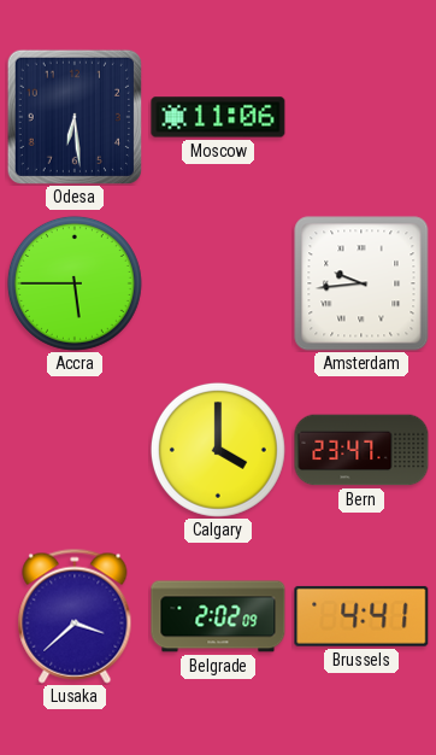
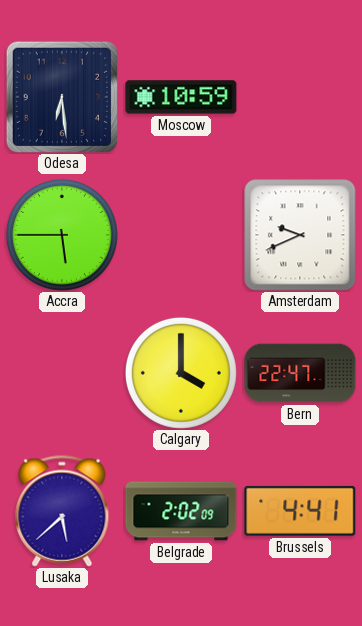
Moscow: 11:06 -> 10:59 (181, 97)
Amsterdam: 9:44 -> 9:41 (300, 235)
Bern: 23:47 -> 22:47 (300, 373)
Lusaka: 3:38 -> 5:38 (62, 511)
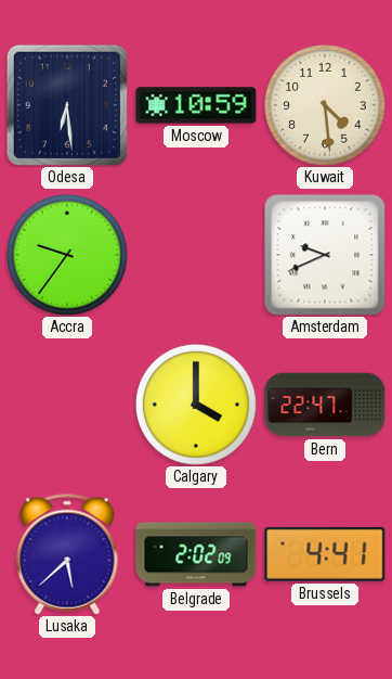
Kuwait: none -> 4:29 (325, 105)
Accra: 5:45 -> 9:36 (67, 255)
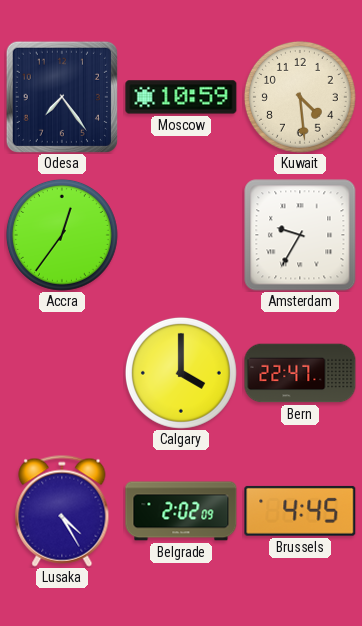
Odesa: 6:29 -> 7:24 (62, 97)
Accra: 9:36 -> 12:36 (62, 235)
Amsterdam: 9:41 -> 9:35 (300, 235)
Lusaka: 5:38 -> 4:25 (62, 511)
Brussels: 4:41 -> 4:45 (300, 511)
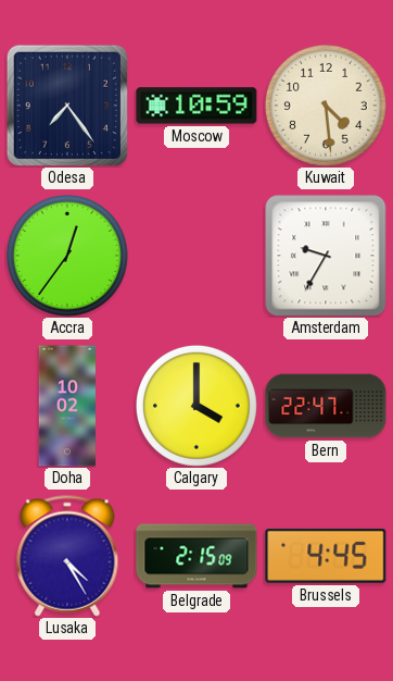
Doha: none -> 10:02 (66, 406)
Belgrade: 2:02 -> 2:15 (196, 556)
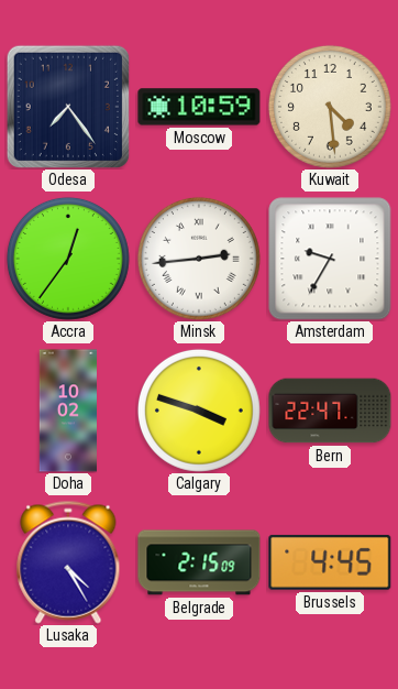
Minsk: none -> 2:44 (199, 259)
Calgary: 4:00 -> 3:48 (199, 411)
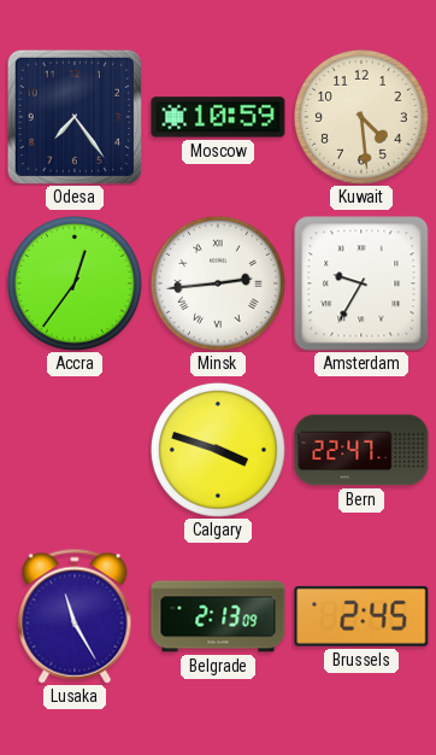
Doha: 10:02 -> none (67, 411)
Lusaka: 4:25 -> 11:25 (75, 616)
Belgrade: 2:15 -> 2:13 (218, 616)
Brussels: 4:45 -> 2:45 (361, 616)
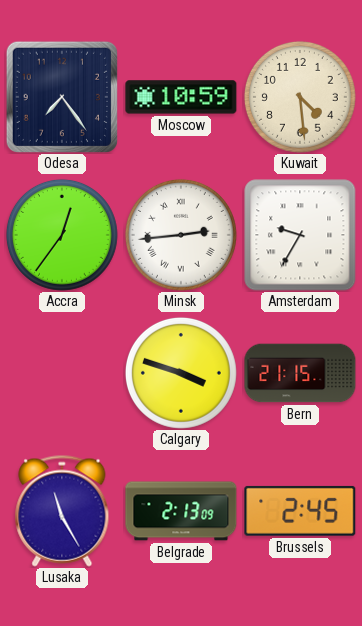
Bern: 22:47 -> 21:15 (300, 373)
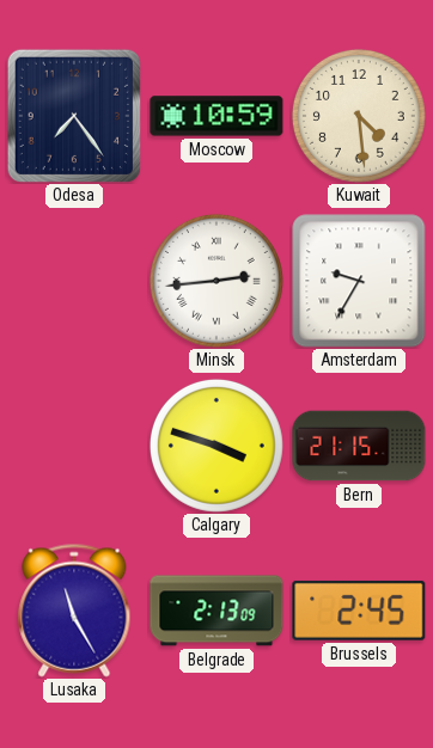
Accra: 12:36 -> none (62, 235)
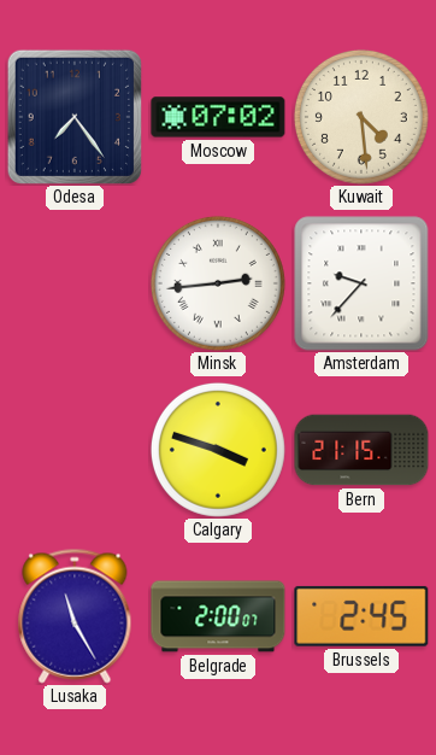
Moscow: 10:59 -> 07:02 (218, 117)
Amsterdam: 9:35 -> 9:37 (361, 283)
Belgrade: 2:13 -> 2:00 (218, 616)
